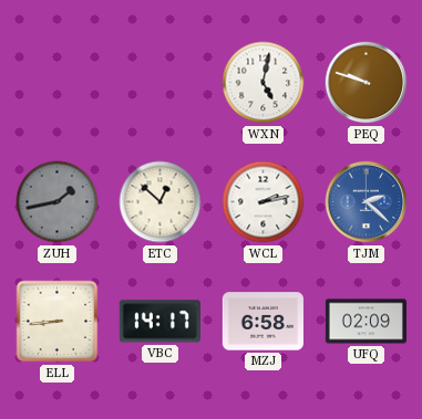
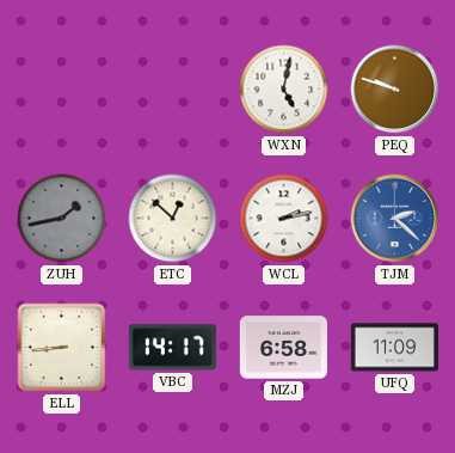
UFQ: 02:09 -> 11:09 (394, 348)
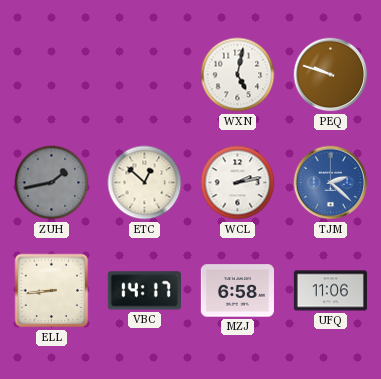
UFQ: 11:09 -> 11:06 (330, 291)
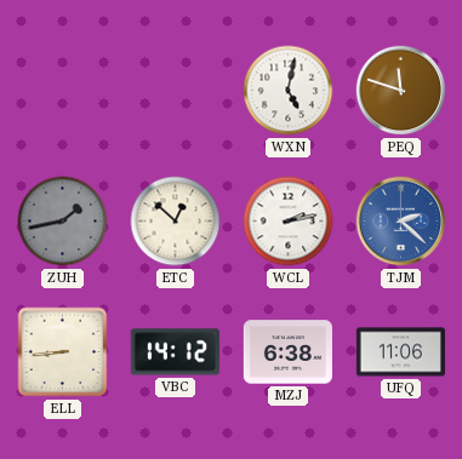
PEQ: 9:48 -> 11:48 (401, 91)
VBC: 14:17 -> 14:12 (175, 352)
MZJ: 6:58 -> 6:38 (287, 352)
